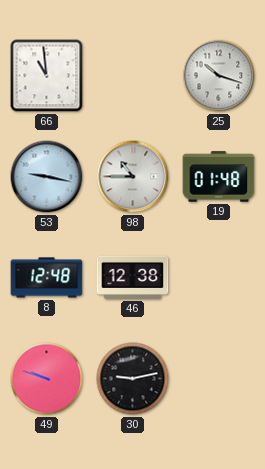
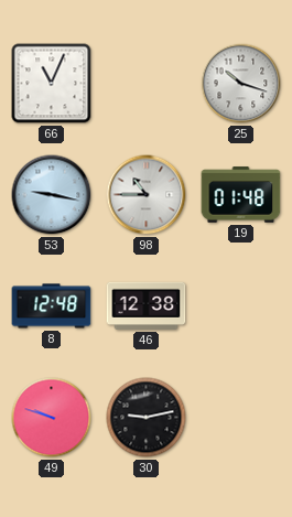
66: 10:59 -> 11:04 (52, 84)
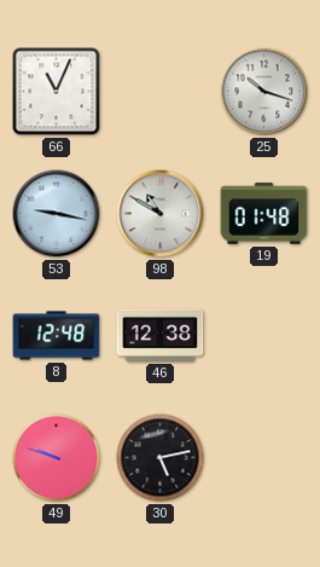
98: 10:45 -> 10:50 (161, 214)
30: 9:13 -> 5:13 (161, 458)
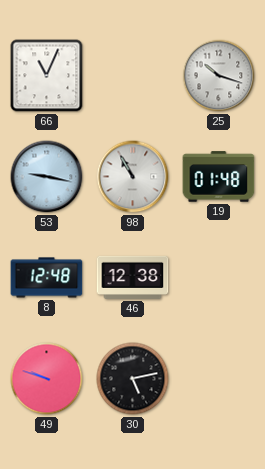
98: 10:50 -> 10:55 (133, 177)
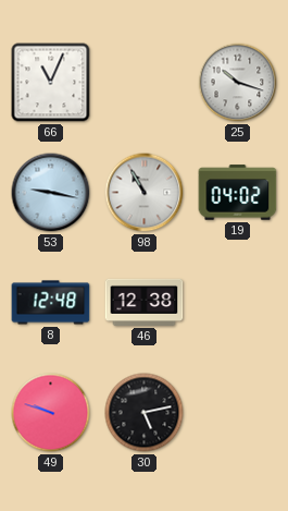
19: 01:48 -> 04:02 (238, 193)
